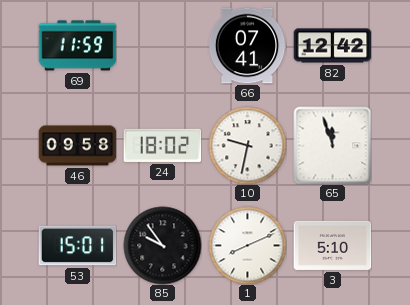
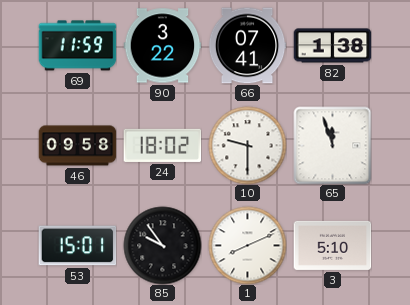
90: none -> 3:22 (162, 46)
82: 12:42 -> 1:38 (332, 46)
10: 9:32 -> 9:30 (247, 145)
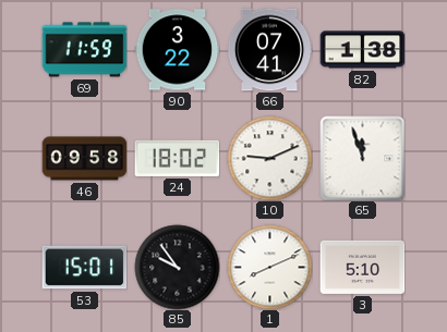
10: 9:30 -> 9:11 (269, 158)
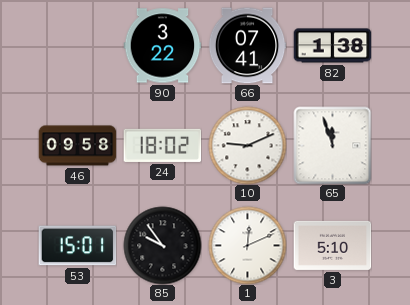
69: 11:59 -> none (84, 50)
1: 8:11 -> 12:11 (247, 245)
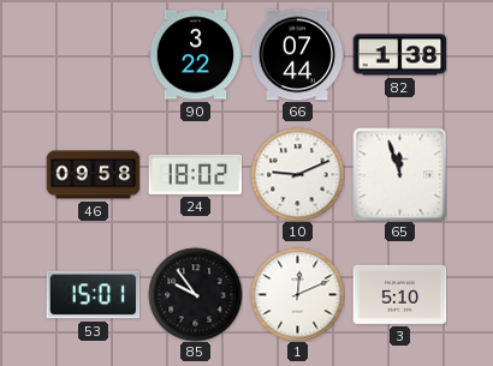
66: 07:41 -> 07:44 (297, 55)
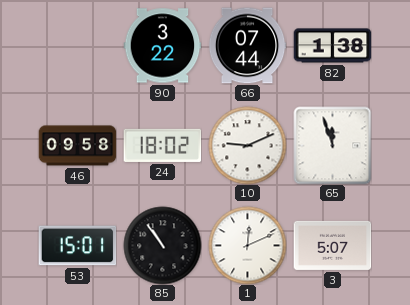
85: 9:54 -> 10:54 (162, 245)
3: 5:10 -> 5:07 (332, 245)
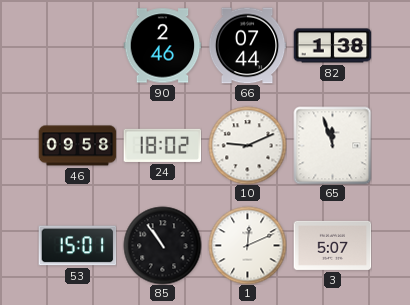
90: 3:22 -> 2:46 (162, 46)
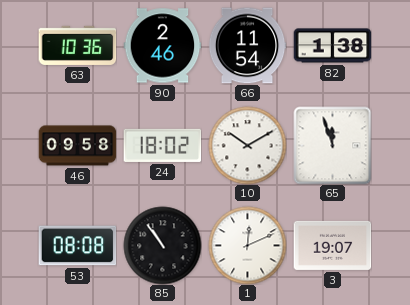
63: none -> 10:36 (77, 45)
66: 07:44 -> 11:54 (247, 46)
10: 9:11 -> 10:10 (247, 145)
53: 15:01 -> 08:08 (77, 246)
3: 5:07 -> 19:07 (332, 245)
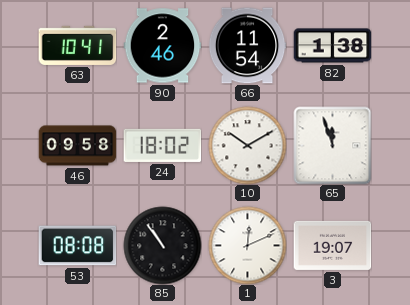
63: 10:36 -> 10:41 (77, 45)
